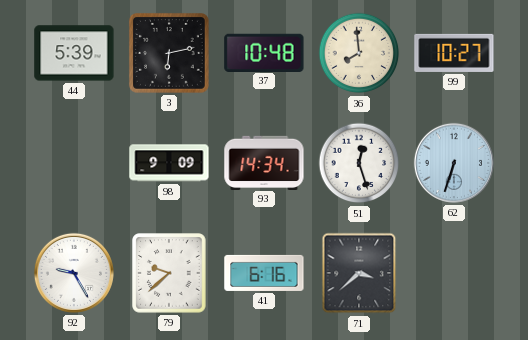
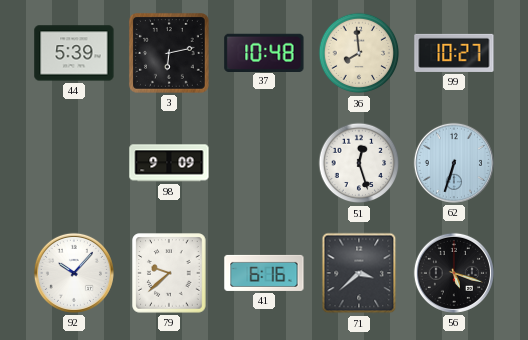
93: 14:34 -> none (264, 162)
92: 9:25 -> 10:07 (74, 273)
56: none -> 5:18 (454, 273)
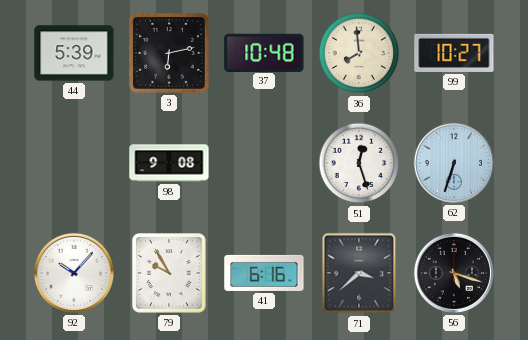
98: 9:09 -> 9:08 (169, 163)
79: 9:38 -> 9:55 (169, 273)
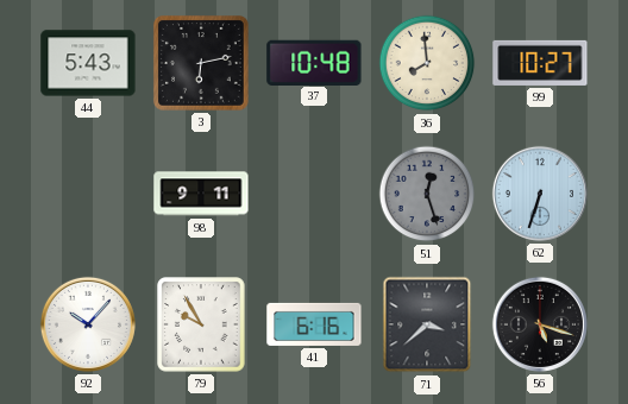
44: 5:39 -> 5:43 (88, 63)
98: 9:08 -> 9:11 (201, 194)
51 dial: white -> grey (427, 194)
